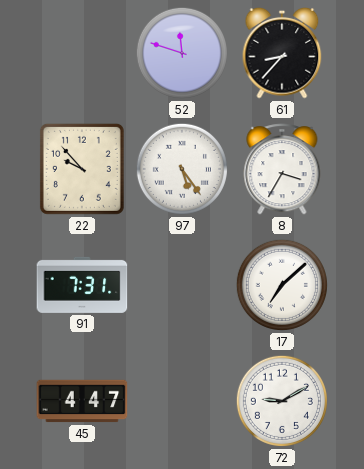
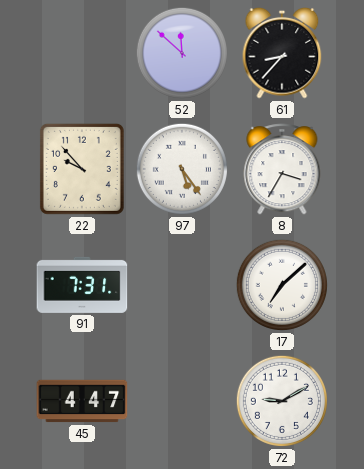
52: 11:48 -> 11:52 (182, 53)
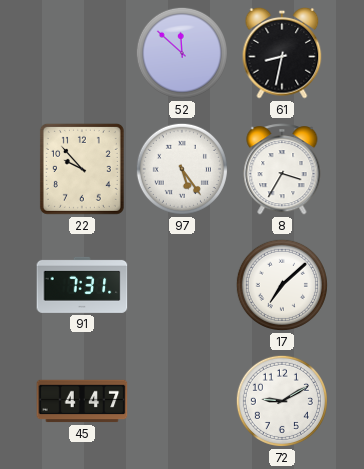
61: 8:37 -> 8:32 (282, 53)
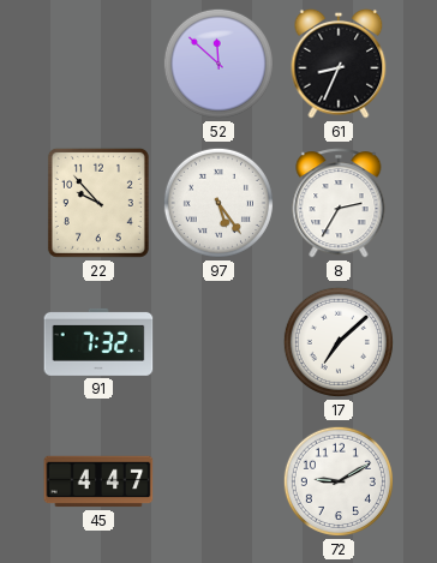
61: 8:32 -> 8:34 (339, 64)
8: 3:35 -> 2:35 (339, 203)
91: 7:31 -> 7:32 (98, 342)
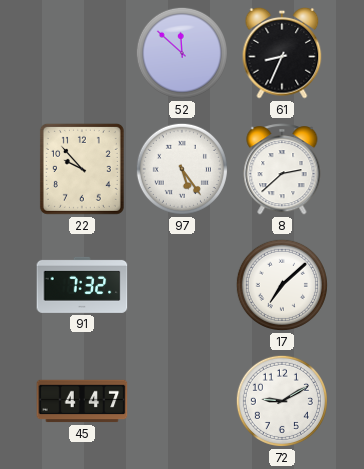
8: 2:35 -> 2:38 (282, 169)
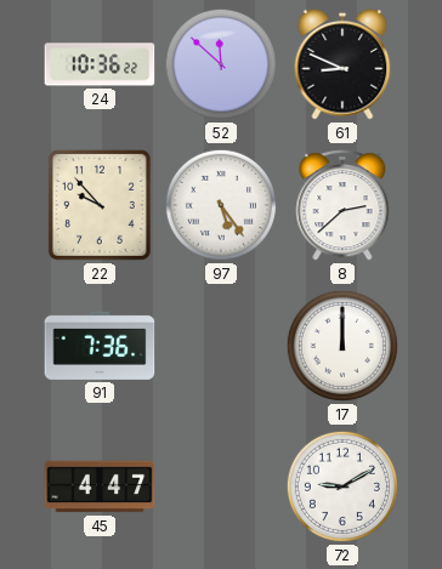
24: none -> 10:36 (100, 64)
61: 8:34 -> 8:49 (342, 64)
91: 7:32 -> 7:36 (100, 346)
17: 7:08 -> 12:00 (342, 346)
